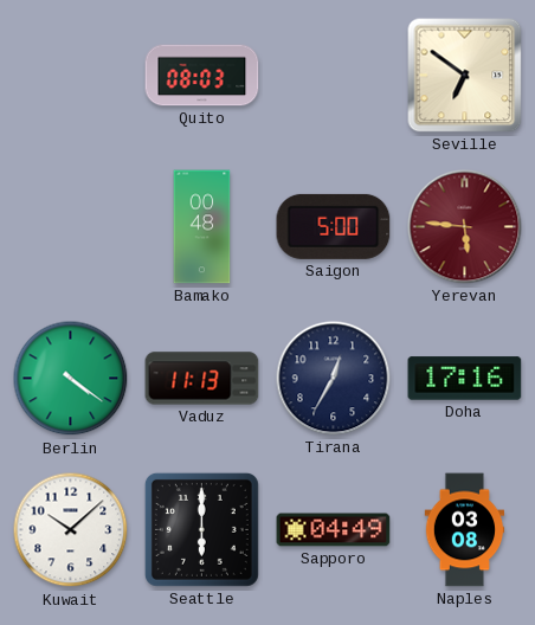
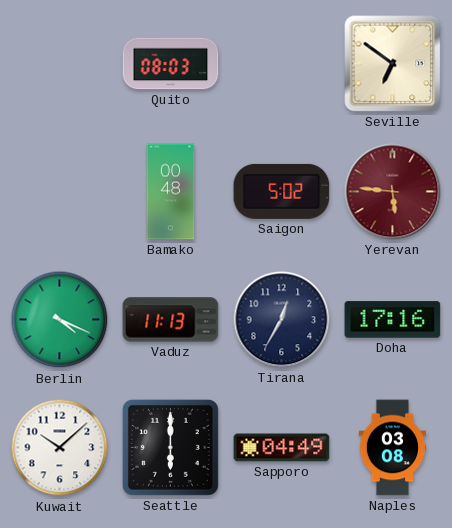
Saigon: 5:00 -> 5:02 (282, 191)
Berlin: 4:21 -> 4:19 (60, 320)
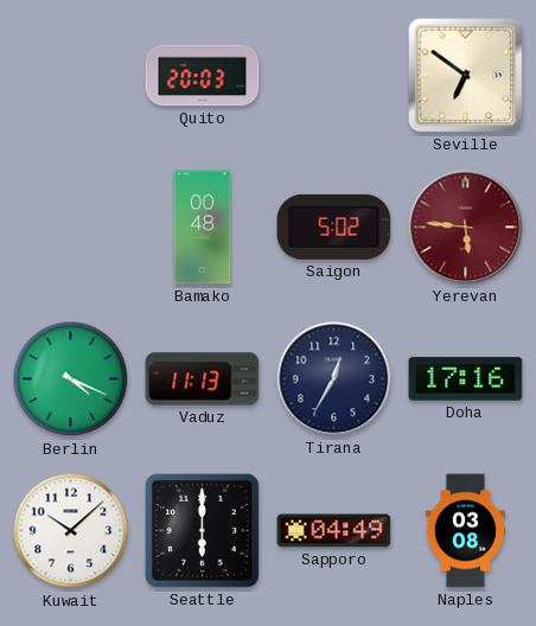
Quito: 08:03 -> 20:03 (203, 76)
